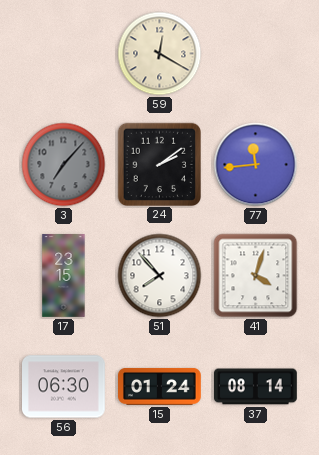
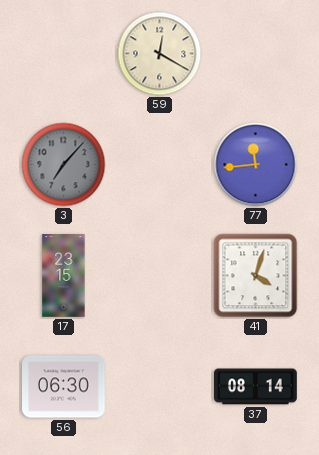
24: 2:09 -> none (159, 164)
51: 7:53 -> none (160, 276)
15: 01:24 -> none (160, 386)
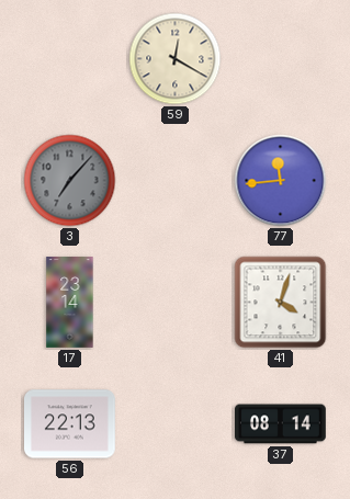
17: 23:15 -> 23:14 (70, 303)
56: 06:30 -> 22:13 (70, 424)
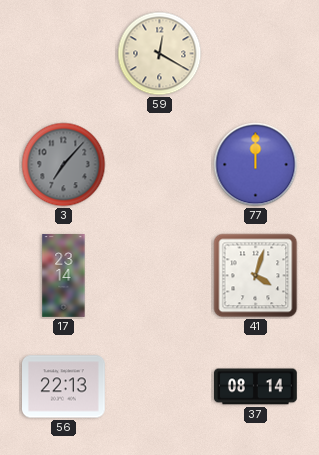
77: 11:44 -> 12:00 (256, 165)
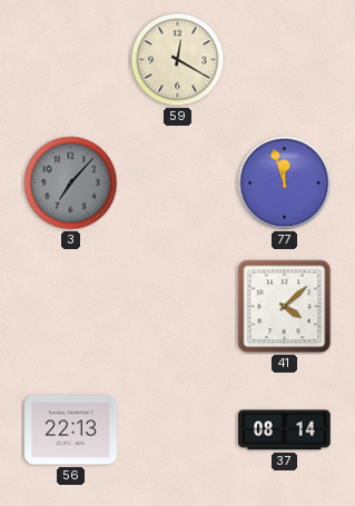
77: 12:00 -> 11:57 (285, 183)
17: 23:14 -> none (64, 276)
41: 4:03 -> 4:08 (285, 307)
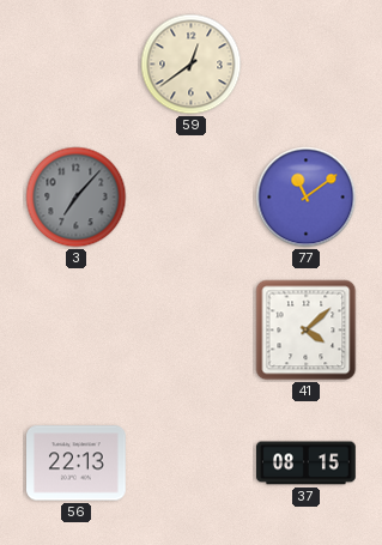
59: 12:20 -> 12:39 (192, 65)
77: 11:57 -> 11:09 (307, 198)
37: 08:14 -> 08:15 (307, 464)
